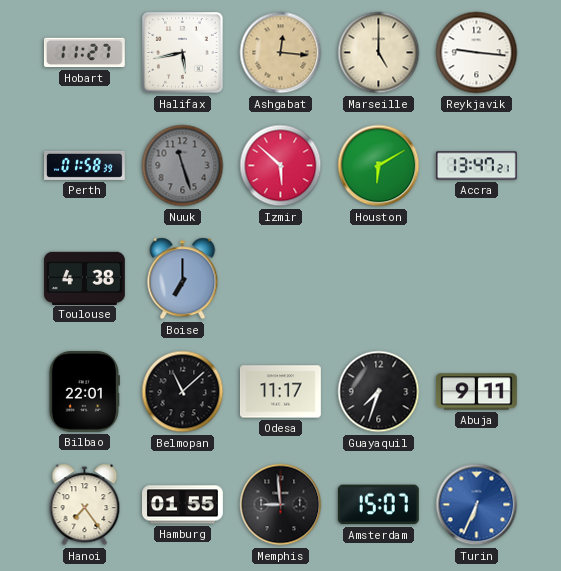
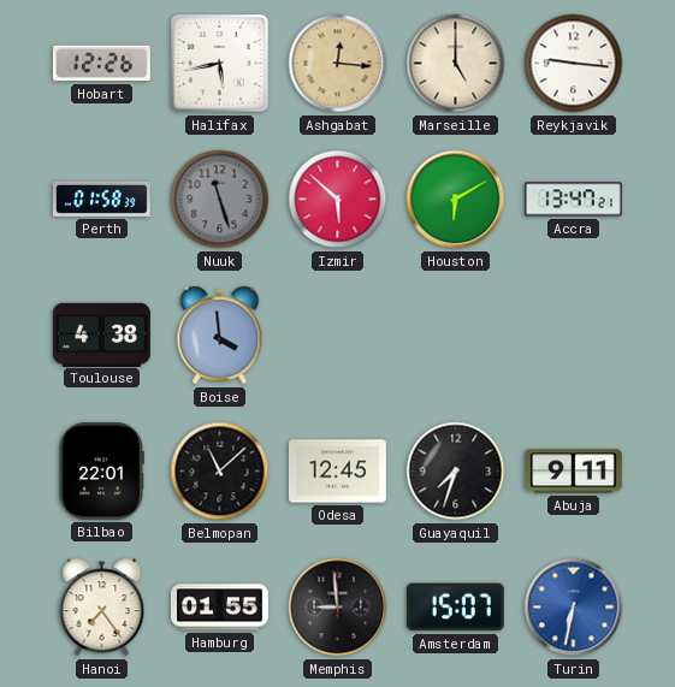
Hobart: 11:27 -> 12:26 (101, 64)
Boise: 7:00 -> 3:59 (220, 336)
Odesa: 11:17 -> 12:45 (337, 472)
Turin: 6:34 -> 6:32 (574, 608)
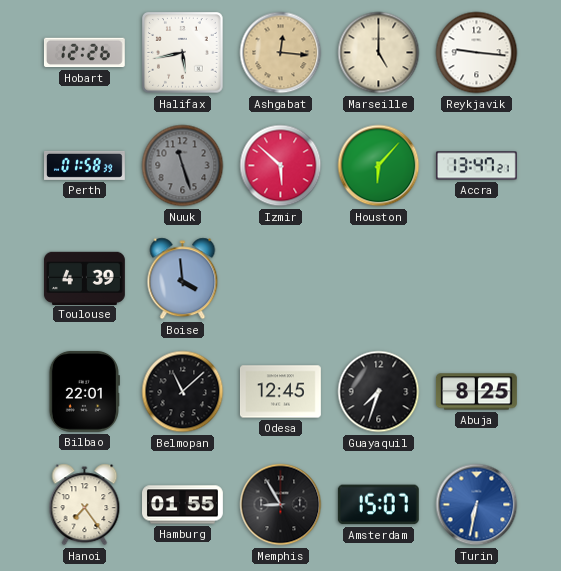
Houston: 6:10 -> 6:07 (379, 166)
Toulouse: 4:38 -> 4:39 (84, 278)
Abuja: 9:11 -> 8:25 (476, 392)
Memphis: 8:59 -> 8:55 (281, 505)
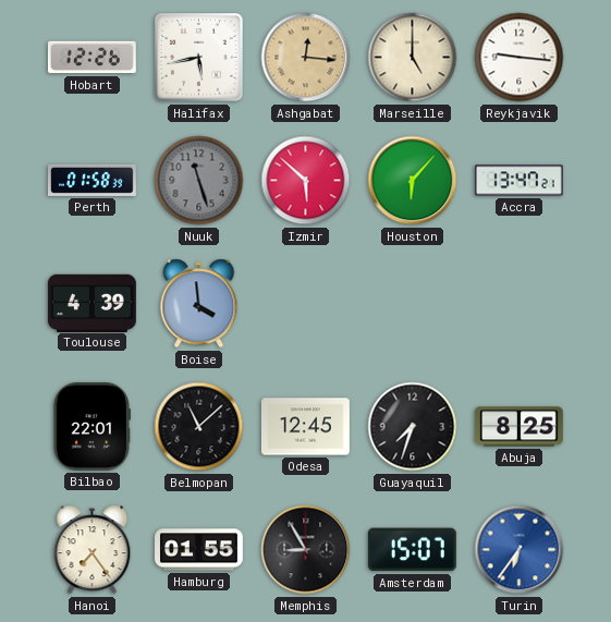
Turin: 6:32 -> 6:36 (520, 550)
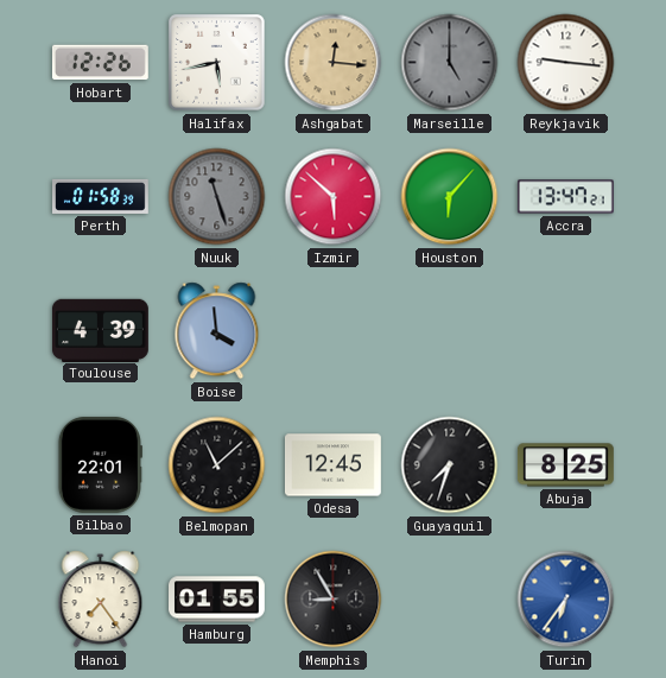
Marseille dial: cream -> grey (450, 63)
Amsterdam: 15:07 -> none (412, 550)
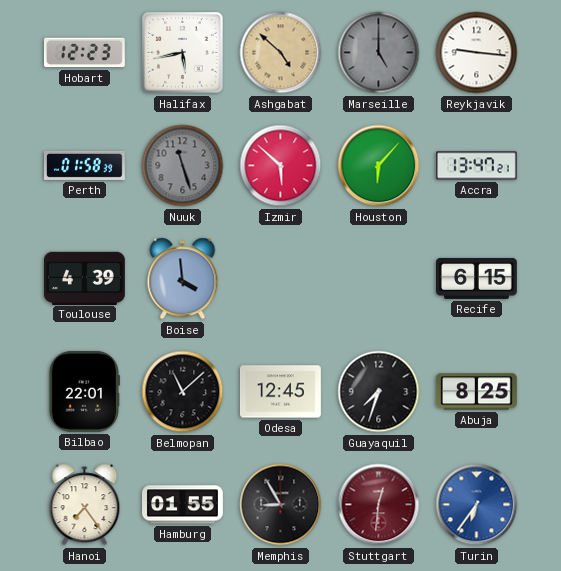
Hobart: 12:26 -> 12:23 (84, 53)
Ashgabat: 12:16 -> 4:52 (281, 53)
Recife: none -> 6:15 (477, 278)
Stuttgart: none -> 12:31 (379, 505)
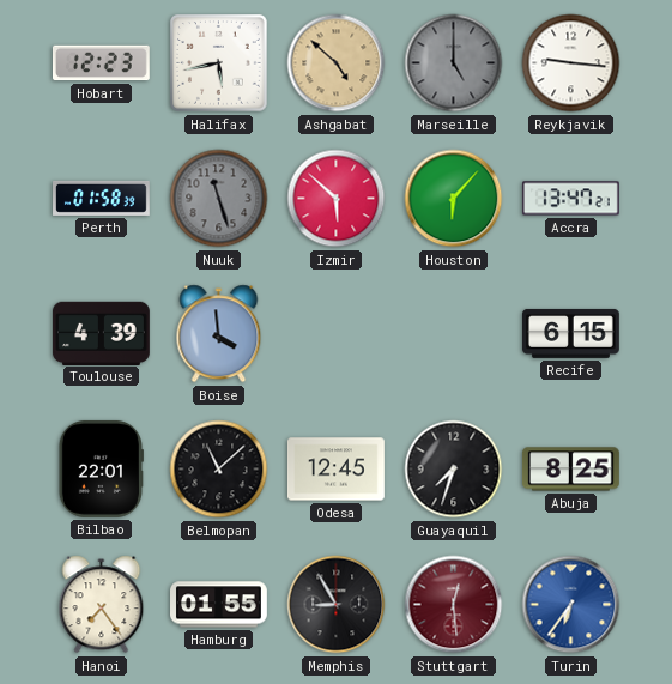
Stuttgart: 12:31 -> 12:29 (454, 605)
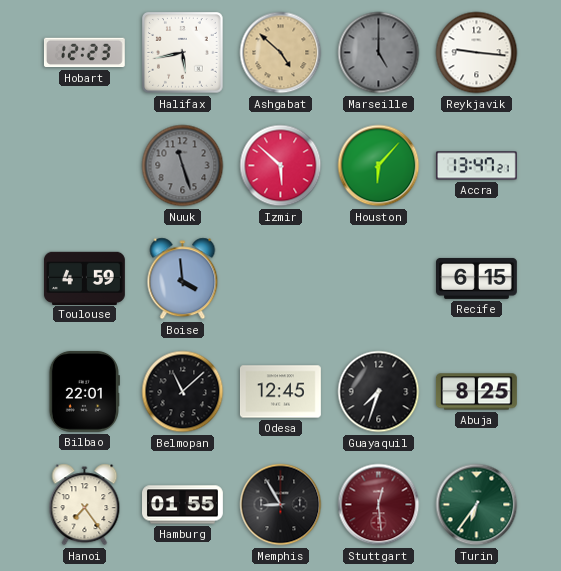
Perth: 01:58 -> none (102, 198)
Toulouse: 4:39 -> 4:59 (84, 278)
Turin dial: blue -> green (477, 505)
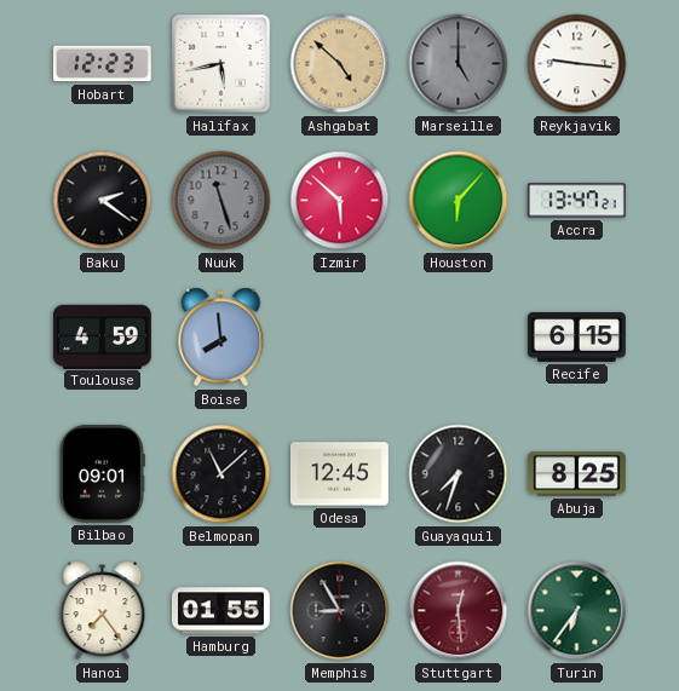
Baku: none -> 2:21 (103, 201)
Boise: 3:59 -> 7:59 (221, 338)
Bilbao: 22:01 -> 09:01 (102, 473)
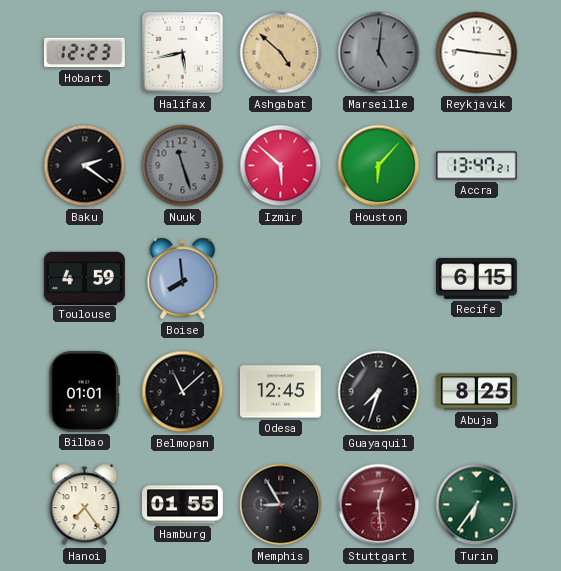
Marseille: 5:00 -> 5:01 (379, 53)
Bilbao: 09:01 -> 01:01 (84, 391)
